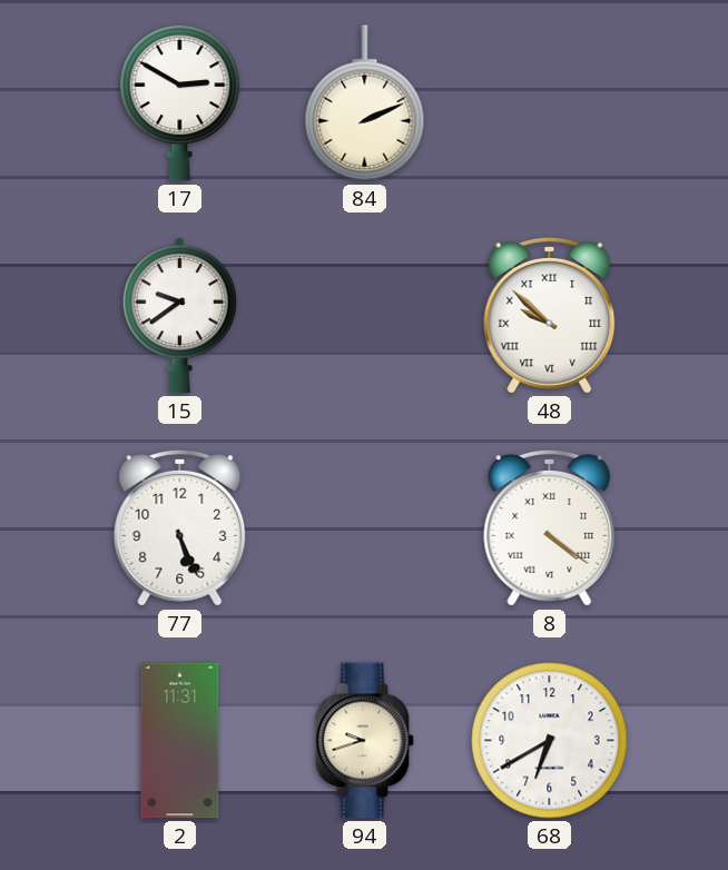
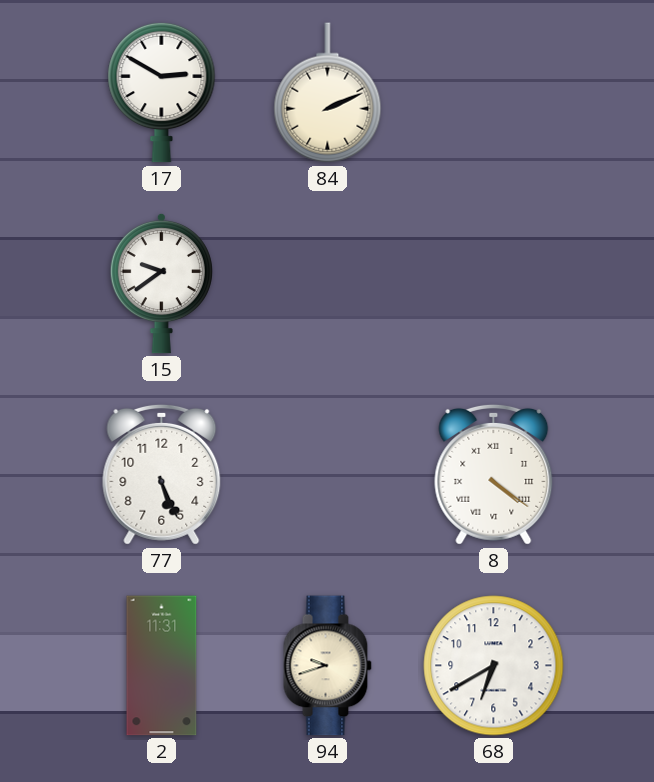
48: 9:52 -> none (550, 315)
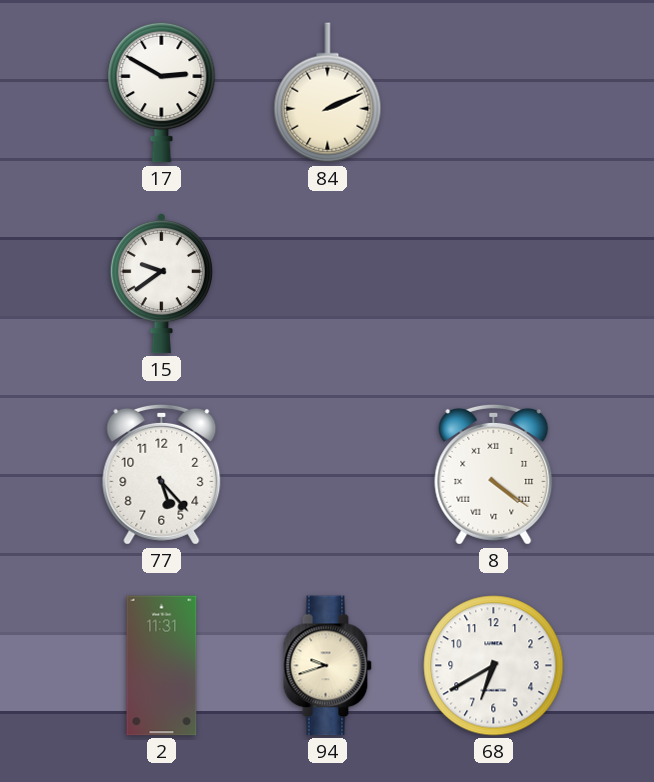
77: 5:26 -> 5:23 (162, 474)
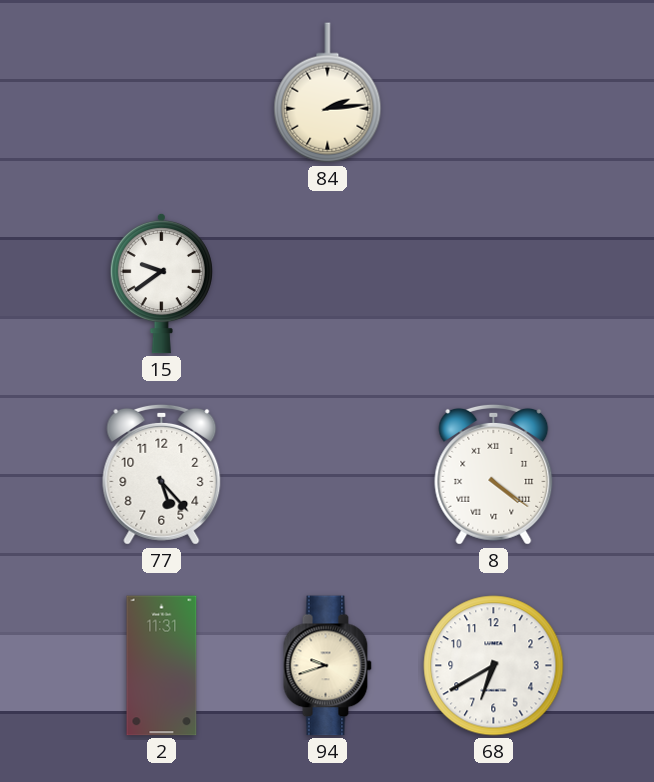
17: 2:50 -> none (162, 92)
84: 2:11 -> 2:14 (328, 93)
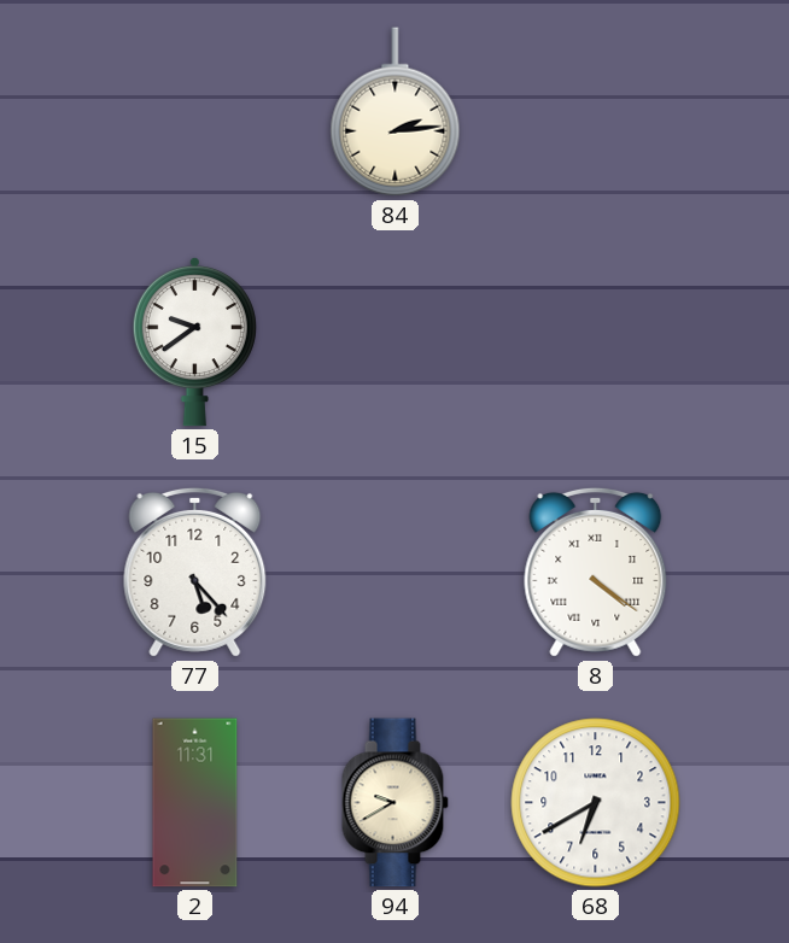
94: 9:42 -> 9:40 (394, 803)
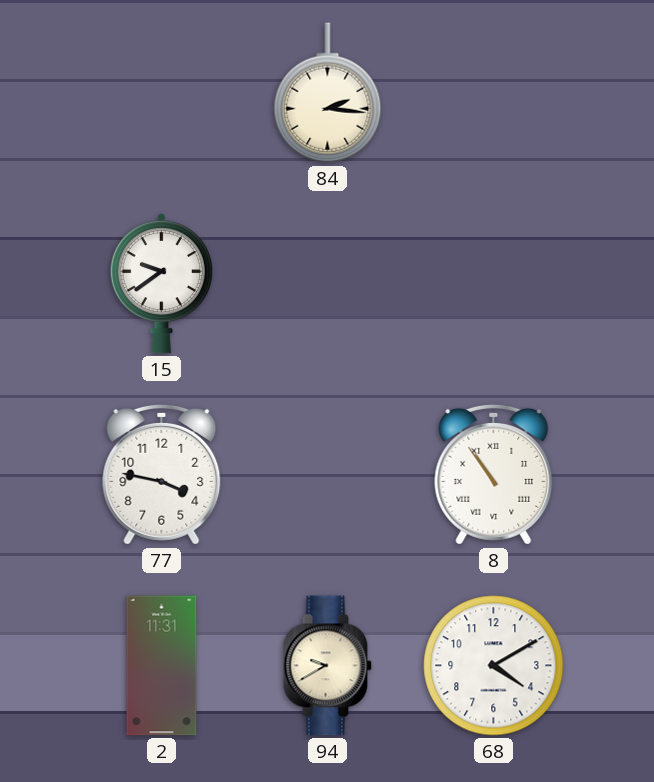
84: 2:14 -> 2:16 (328, 93)
77: 5:23 -> 3:47 (162, 474)
8: 4:21 -> 10:54 (494, 474)
68: 6:40 -> 4:10 (494, 666)
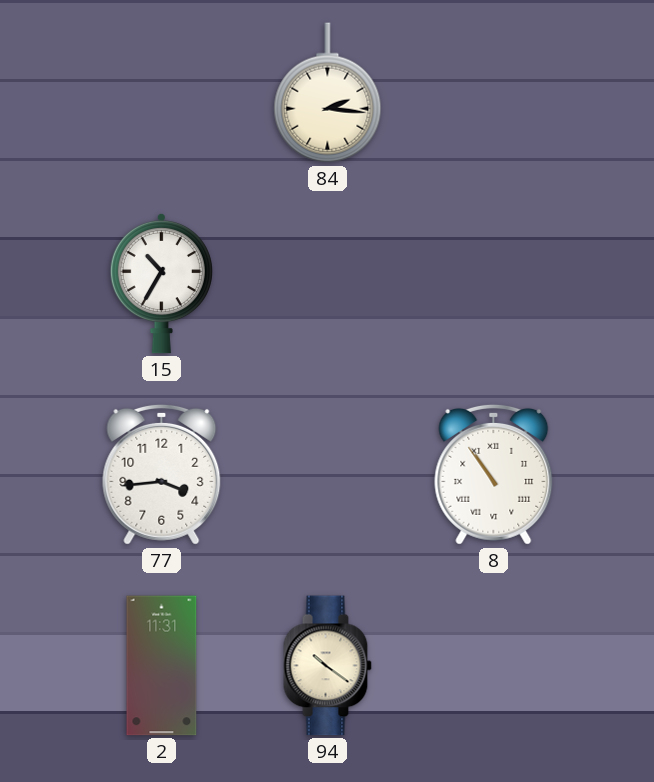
15: 9:39 -> 10:35 (161, 283)
77: 3:47 -> 3:44 (162, 474)
94: 9:40 -> 10:21 (327, 666)
68: 4:10 -> none (494, 666)
